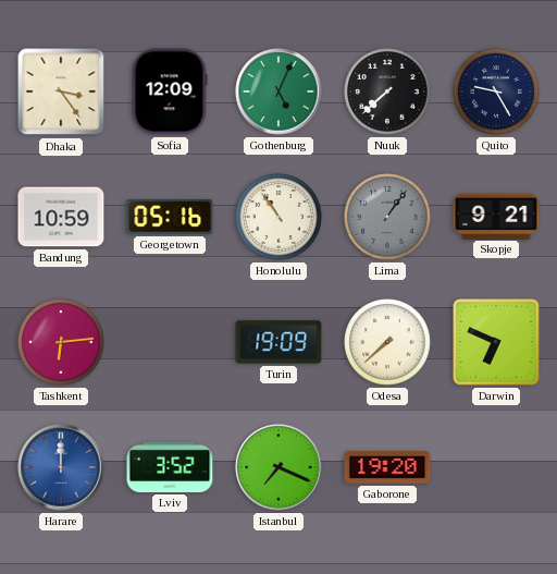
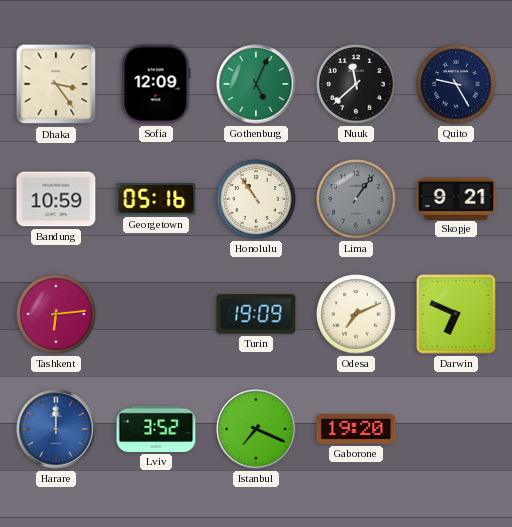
Nuuk: 7:38 -> 11:38 (356, 84)
Odesa: 7:38 -> 7:11 (356, 314)
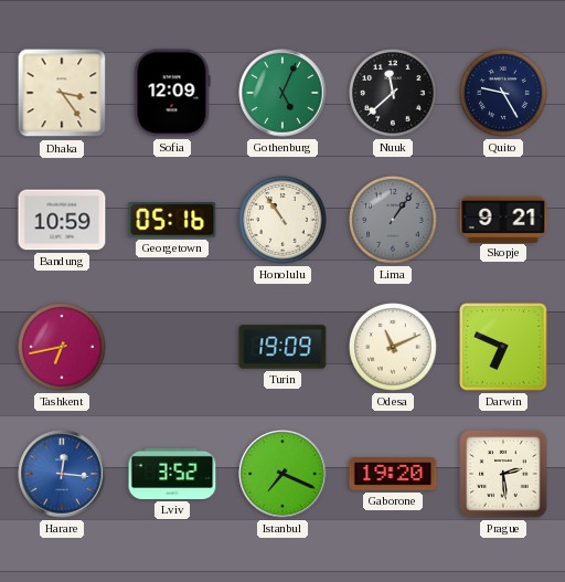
Tashkent: 6:14 -> 6:43 (62, 347)
Odesa: 7:11 -> 11:11 (393, 347)
Harare: 12:00 -> 12:16 (62, 474)
Prague: none -> 2:29 (503, 474)
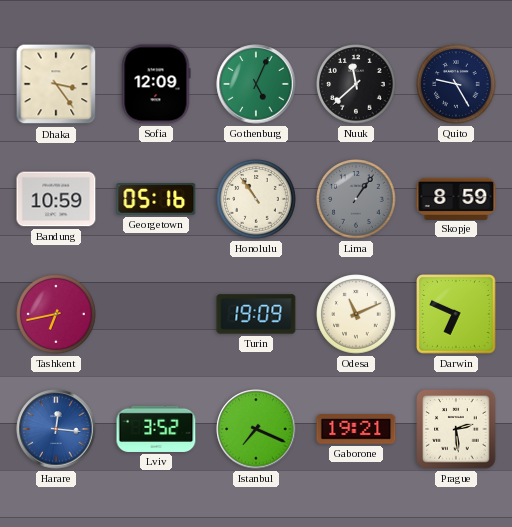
Skopje: 9:21 -> 8:59 (456, 198)
Gaborone: 19:20 -> 19:21 (356, 430)
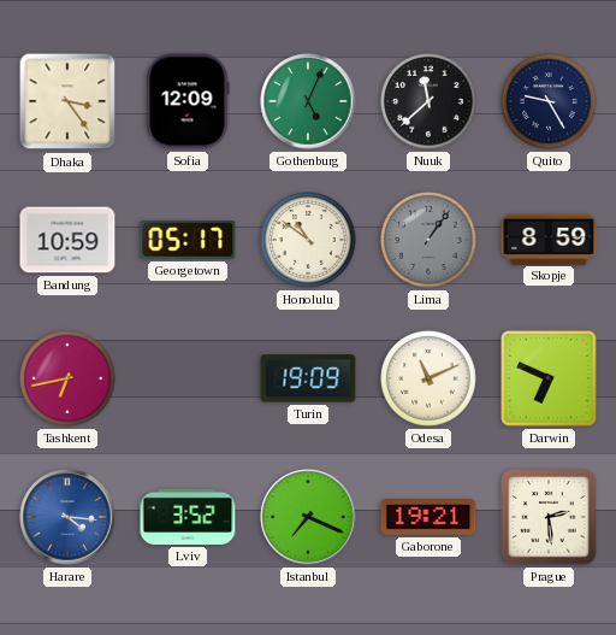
Georgetown: 05:16 -> 05:17 (188, 241)
Honolulu: 10:54 -> 10:51 (308, 240)
Harare: 12:16 -> 4:16 (67, 517)
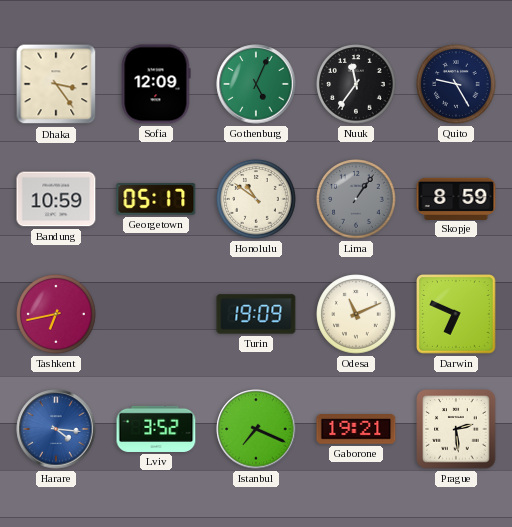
Nuuk: 11:38 -> 11:36 (356, 84)
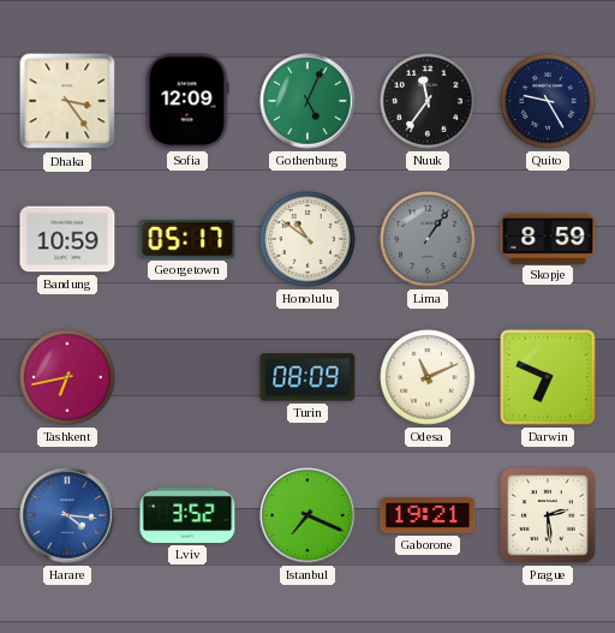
Turin: 19:09 -> 08:09 (307, 377)
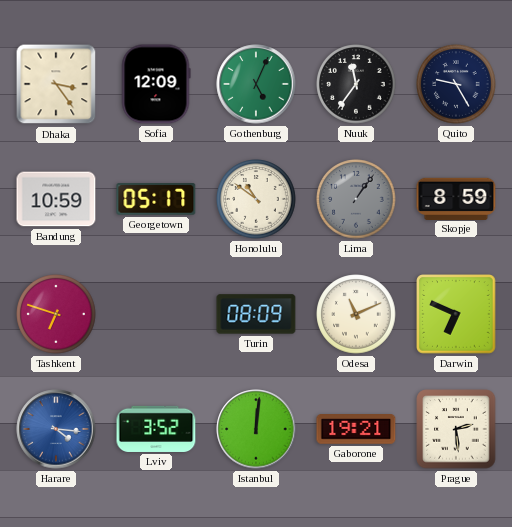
Tashkent: 6:43 -> 6:48 (56, 314)
Istanbul: 7:19 -> 12:01 (256, 429)
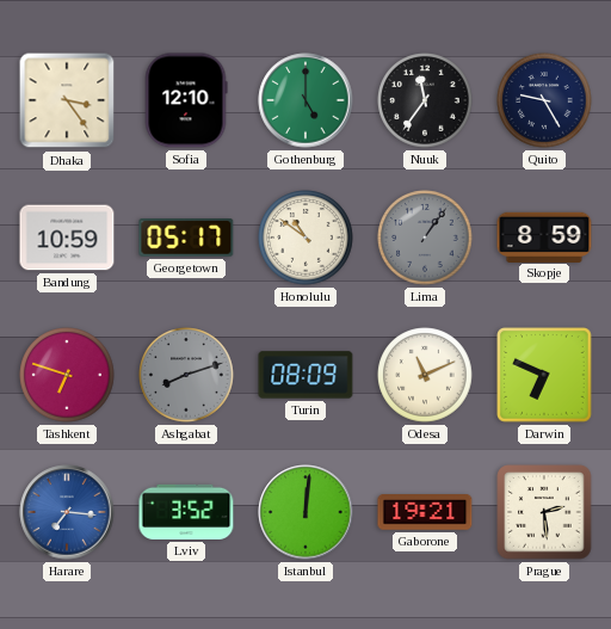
Sofia: 12:09 -> 12:10 (186, 100)
Gothenburg: 5:04 -> 5:00 (305, 100)
Ashgabat: none -> 8:12 (186, 375)
Harare: 4:16 -> 7:16 (67, 512)
